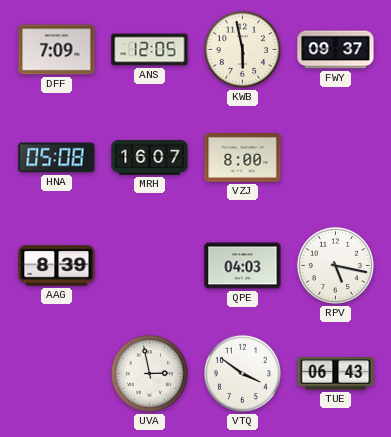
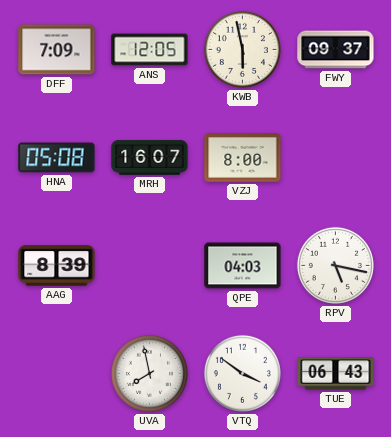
UVA: 2:58 -> 7:58 (149, 373)
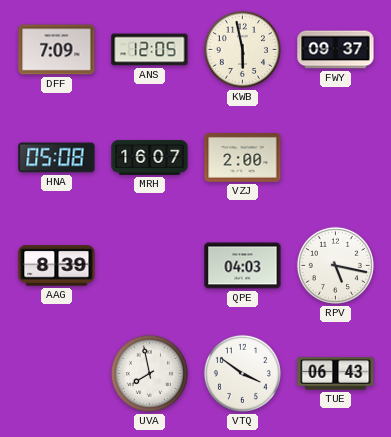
VZJ: 8:00 -> 2:00 (243, 158)
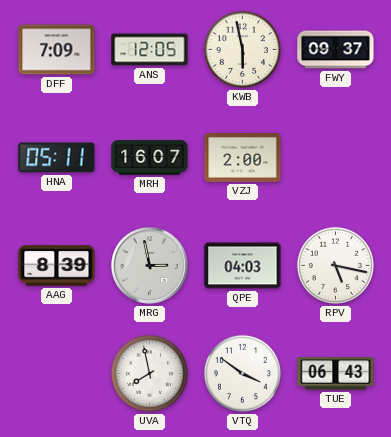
HNA: 05:08 -> 05:11 (57, 158)
MRG: none -> 2:58 (150, 266)
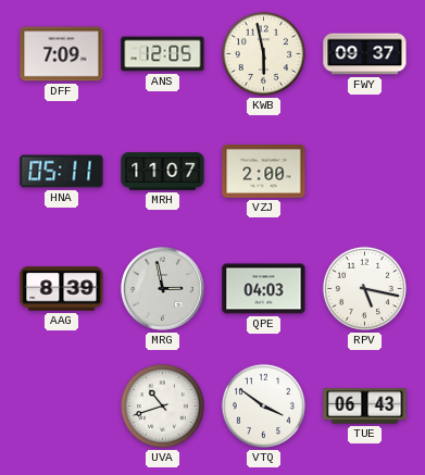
MRH: 16:07 -> 11:07 (163, 172)
UVA: 7:58 -> 10:42 (162, 405)
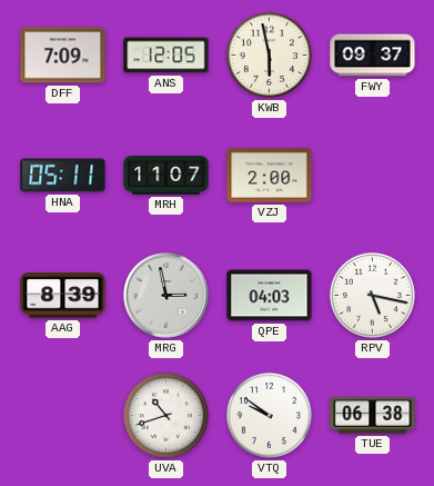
VTQ: 3:51 -> 9:51 (269, 415)
TUE: 06:43 -> 06:38 (373, 416)
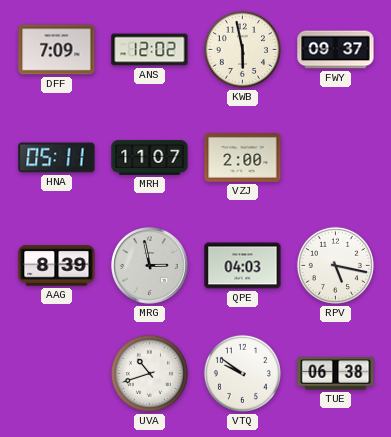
ANS: 12:05 -> 12:02 (150, 50)
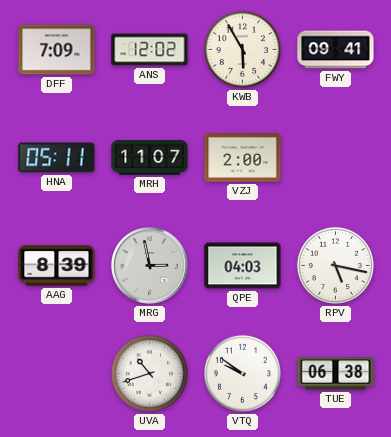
KWB: 5:58 -> 5:55 (242, 49)
FWY: 09:37 -> 09:41 (336, 50)
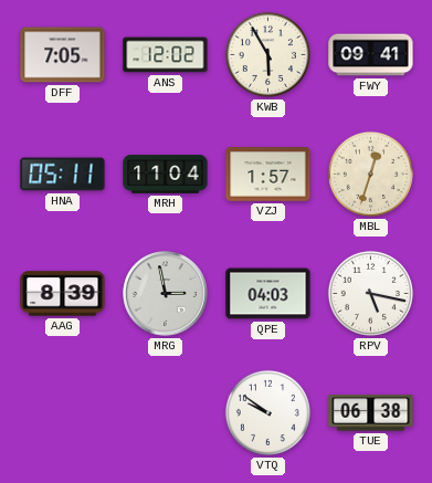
DFF: 7:09 -> 7:05 (63, 55)
MRH: 11:07 -> 11:04 (166, 175)
VZJ: 2:00 -> 1:57 (268, 175)
MBL: none -> 12:33 (370, 174)
UVA: 10:42 -> none (149, 373)
